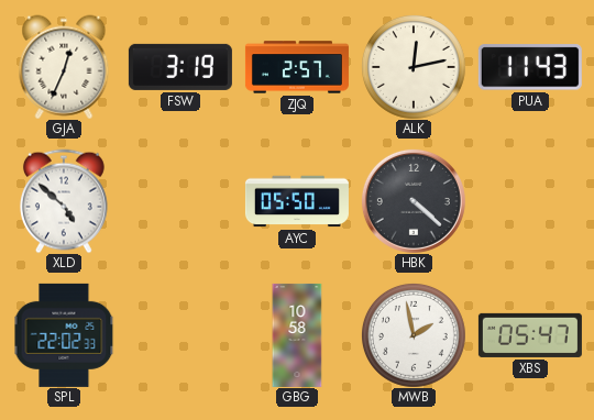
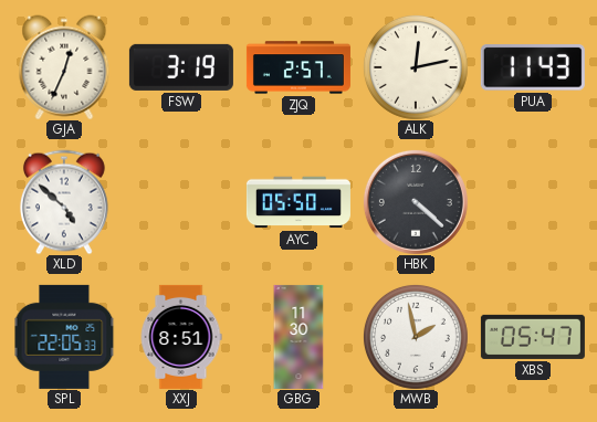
SPL: 22:02 -> 22:05 (64, 337)
XXJ: none -> 8:51 (181, 337)
GBG: 10:58 -> 11:30 (298, 337)
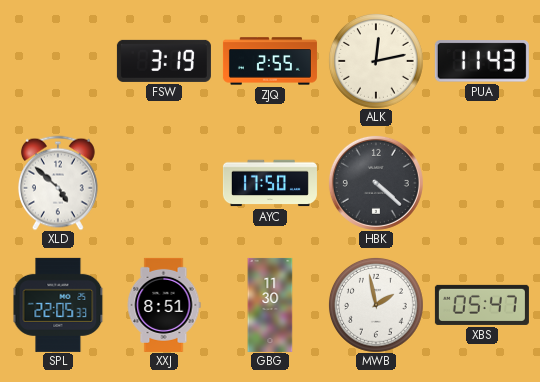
GJA: 12:34 -> none (64, 67)
ZJQ: 2:57 -> 2:55 (270, 61)
AYC: 05:50 -> 17:50 (270, 183)
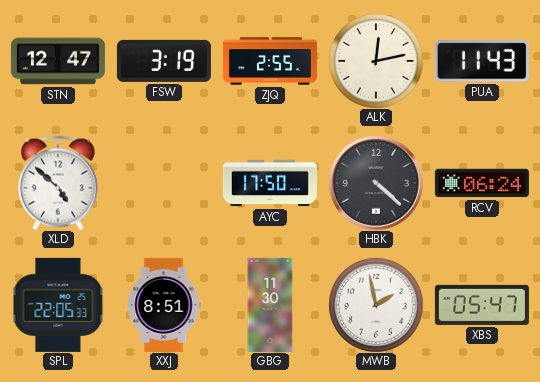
STN: none -> 12:47 (58, 61)
RCV: none -> 06:24 (482, 183)
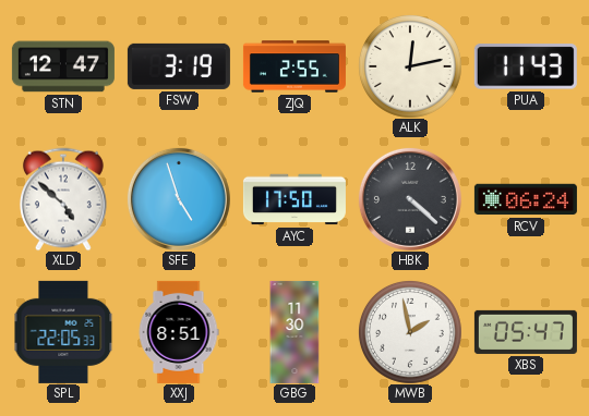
SFE: none -> 4:57 (179, 199)
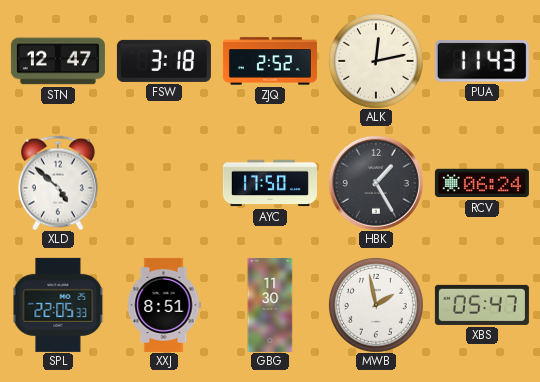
FSW: 3:19 -> 3:18 (164, 61)
ZJQ: 2:55 -> 2:52 (270, 61)
SFE: 4:57 -> none (179, 199)
HBK: 4:22 -> 1:25 (376, 183)
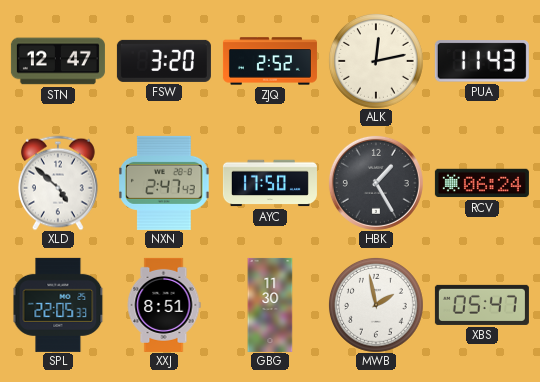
FSW: 3:18 -> 3:20 (164, 61)
NXN: none -> 2:47 (165, 183)
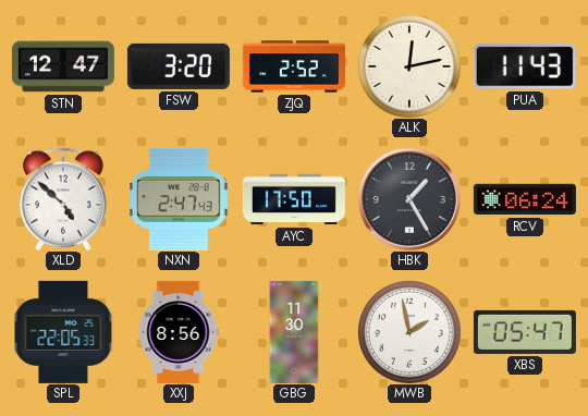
XXJ: 8:51 -> 8:56 (179, 332)
